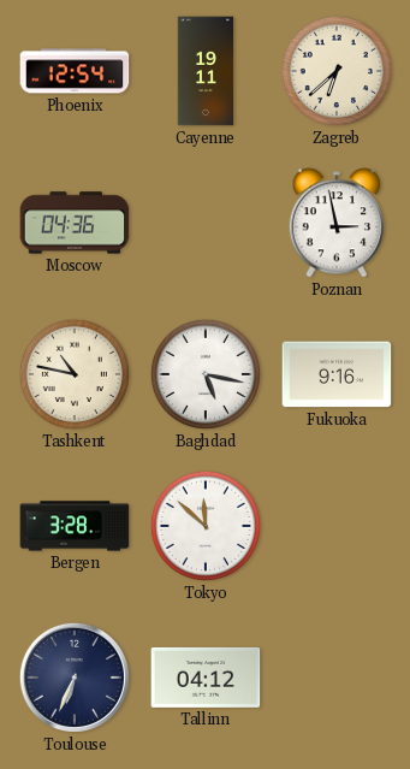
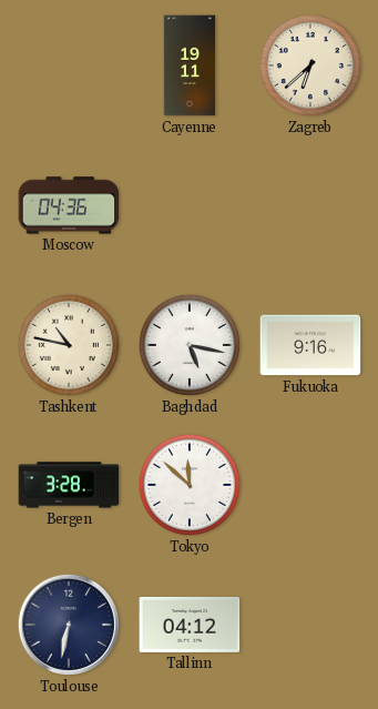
Phoenix: 12:54 -> none (75, 71)
Poznan: 2:58 -> none (337, 223)
Toulouse: 6:34 -> 6:32 (69, 625)
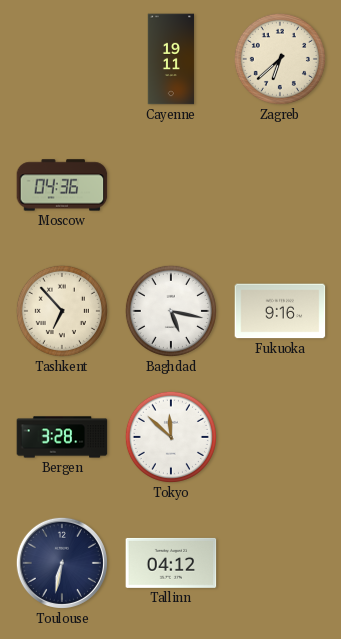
Tashkent: 10:47 -> 6:53 (62, 311)
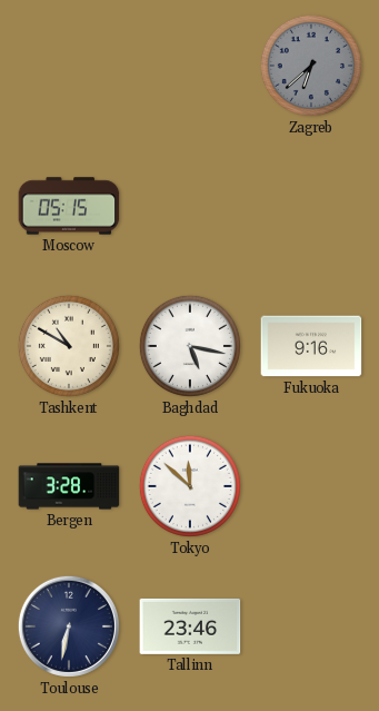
Cayenne: 19:11 -> none (171, 59)
Zagreb dial: cream -> grey (311, 66)
Moscow: 04:36 -> 05:15 (69, 206)
Tashkent: 6:53 -> 10:50 (69, 346)
Tallinn: 04:12 -> 23:46 (190, 626)
